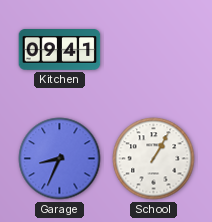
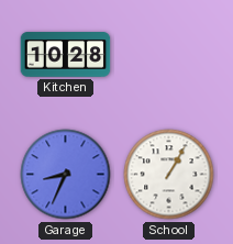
Kitchen: 09:41 -> 10:28 (66, 55)
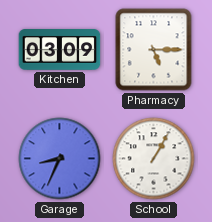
Kitchen: 10:28 -> 03:09 (60, 50)
Pharmacy: none -> 5:15 (154, 50)
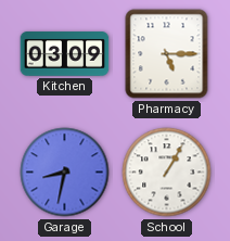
Garage: 8:34 -> 8:32 (65, 173)
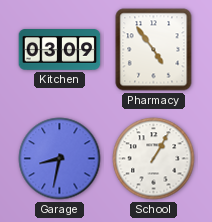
Pharmacy: 5:15 -> 4:54 (154, 50)
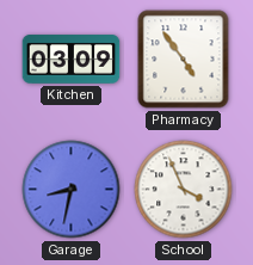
School: 1:05 -> 3:56 (184, 190)
